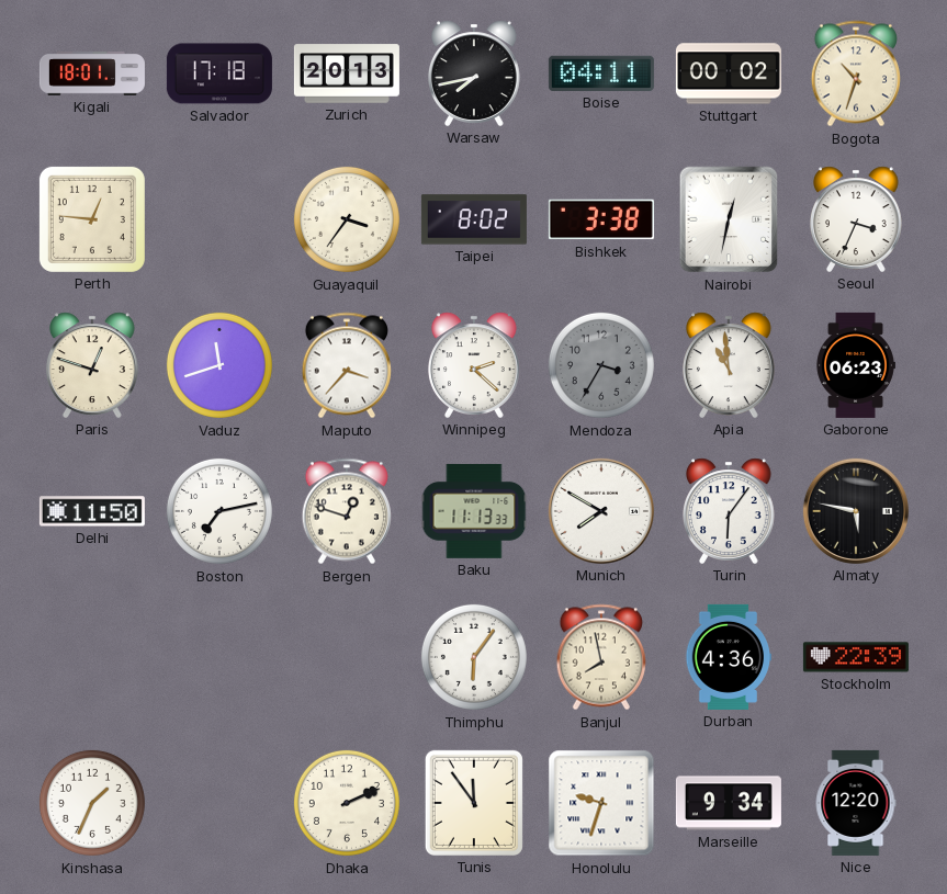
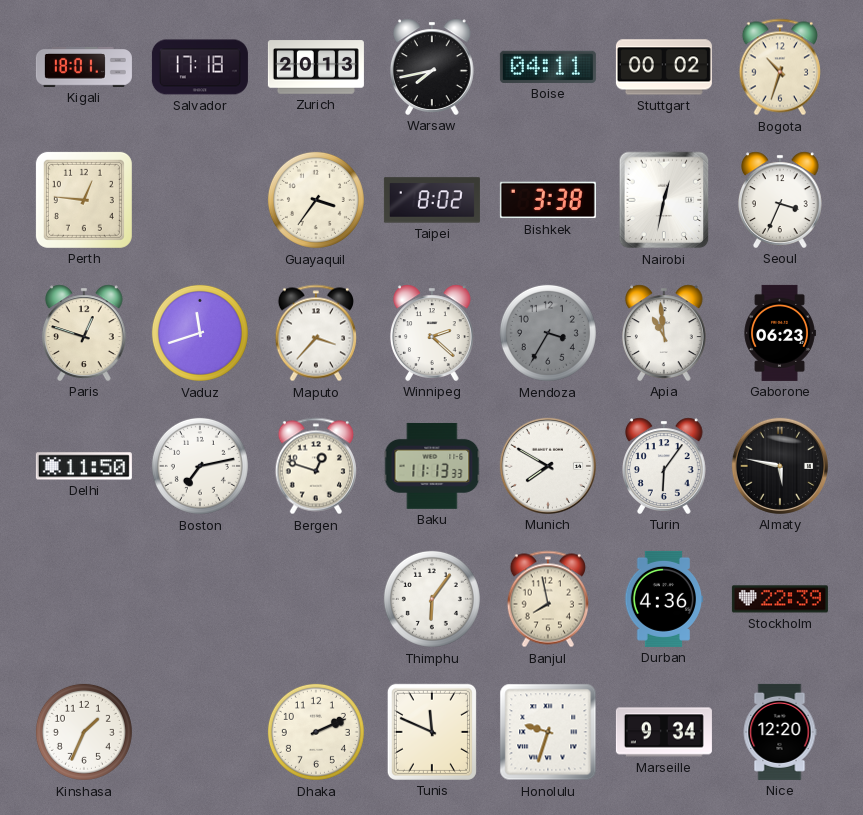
Tunis: 11:54 -> 11:49 (432, 732)
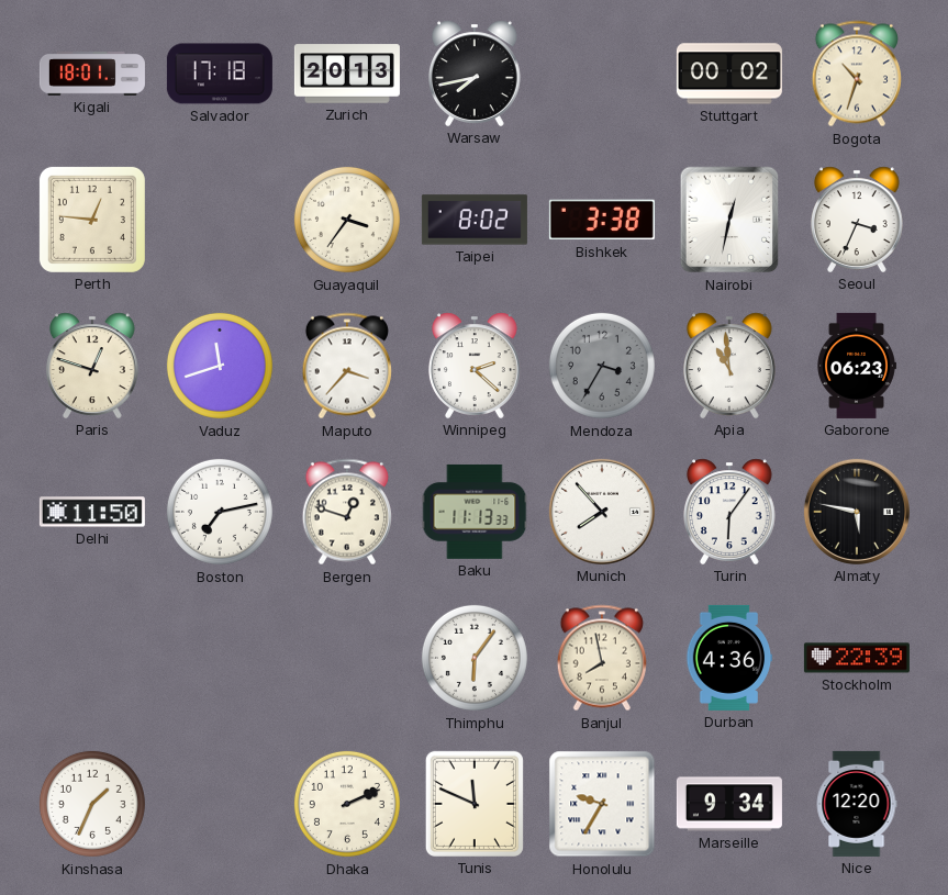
Boise: 04:11 -> none (548, 67)
Munich: 7:50 -> 7:53 (602, 512)
Honolulu: 9:33 -> 9:35 (602, 804)
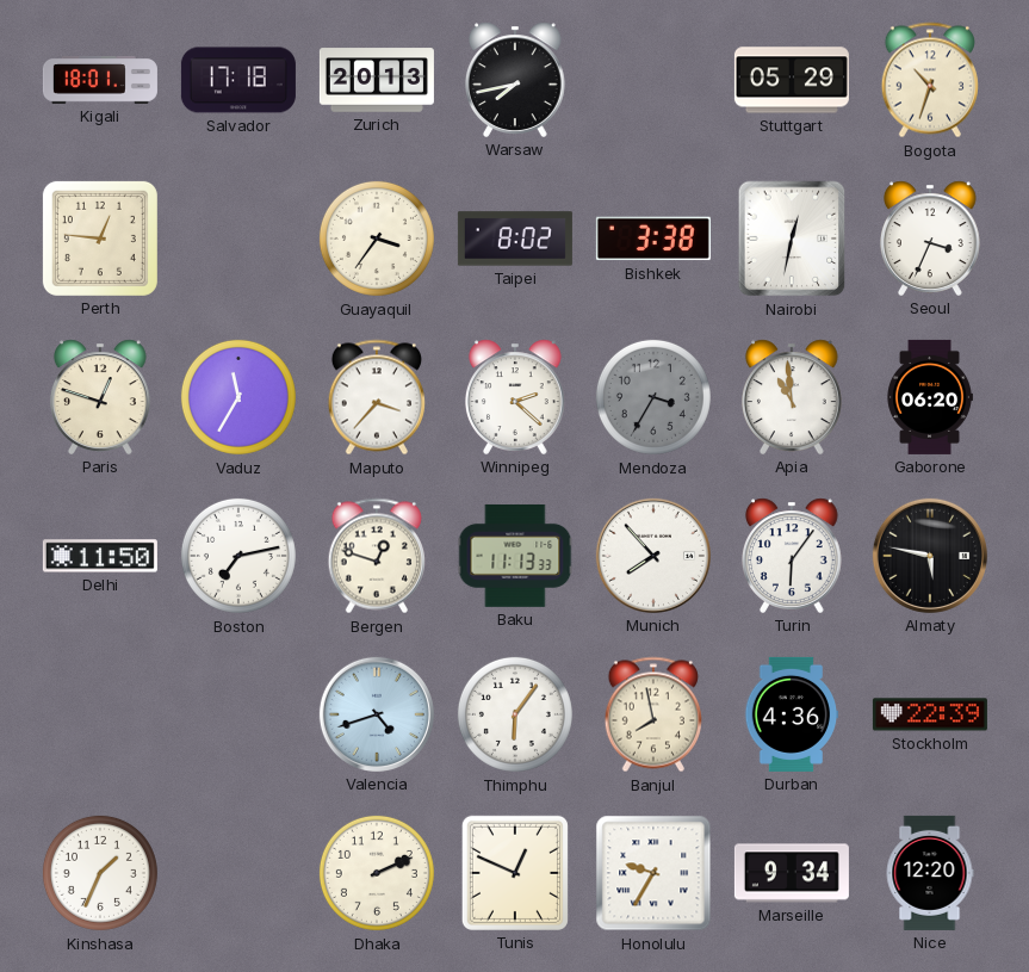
Stuttgart: 00:02 -> 05:29 (792, 80)
Vaduz: 11:42 -> 11:35 (238, 397)
Gaborone: 06:23 -> 06:20 (930, 397)
Valencia: none -> 4:42 (377, 714)
Tunis: 11:49 -> 12:49 (515, 873)
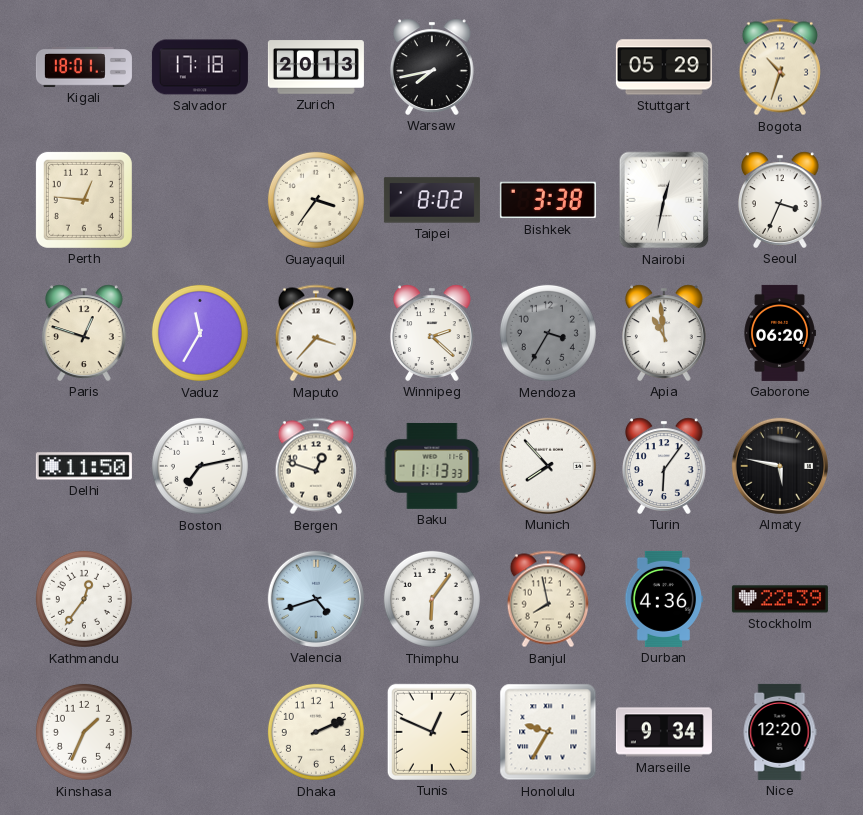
Kathmandu: none -> 12:36 (84, 599)
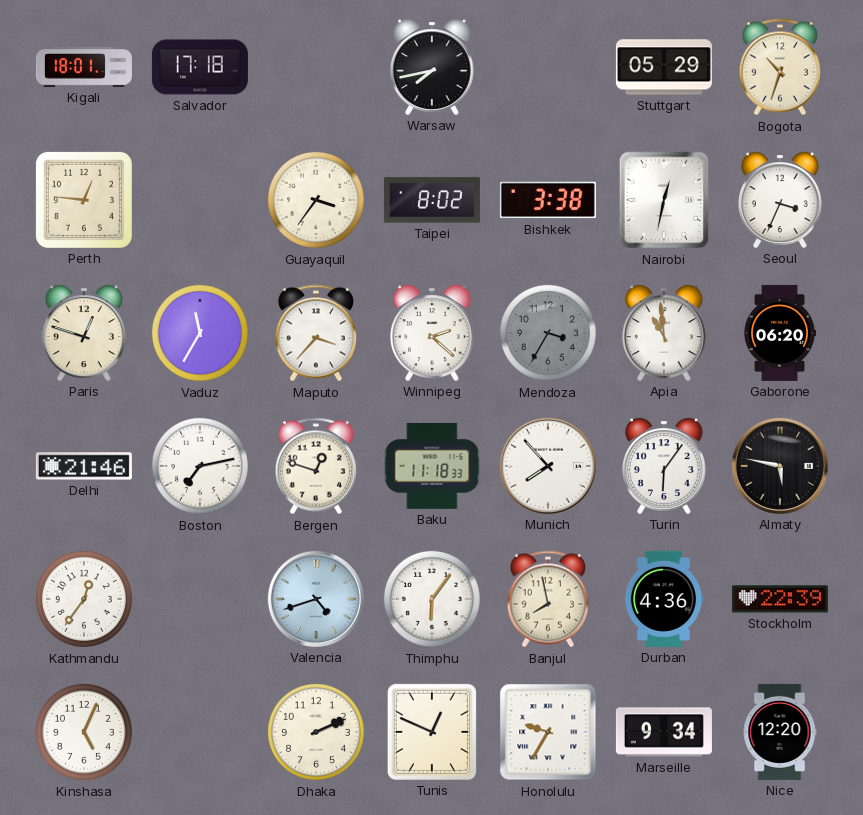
Zurich: 20:13 -> none (316, 67)
Delhi: 11:50 -> 21:46 (84, 466)
Baku: 11:13 -> 11:18 (432, 466)
Kinshasa: 1:34 -> 5:04 (84, 732)
